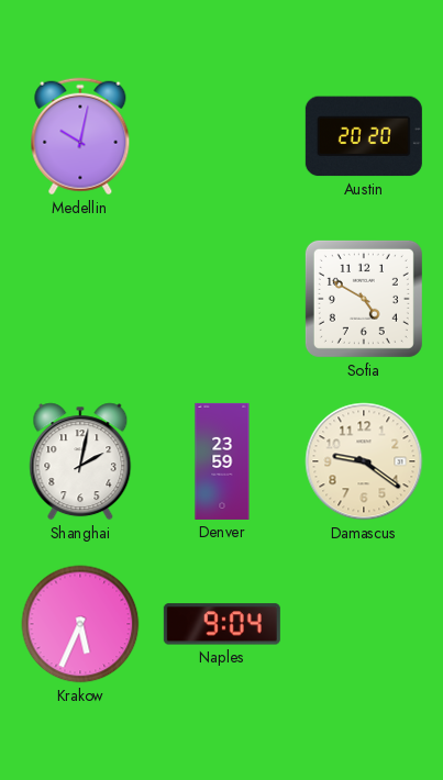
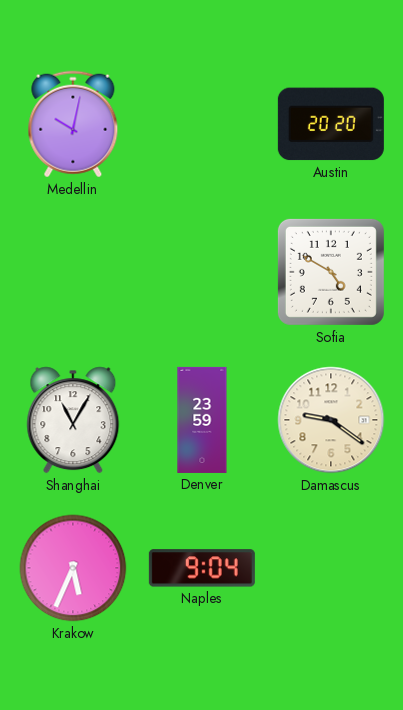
Shanghai: 2:02 -> 11:05 (73, 420)
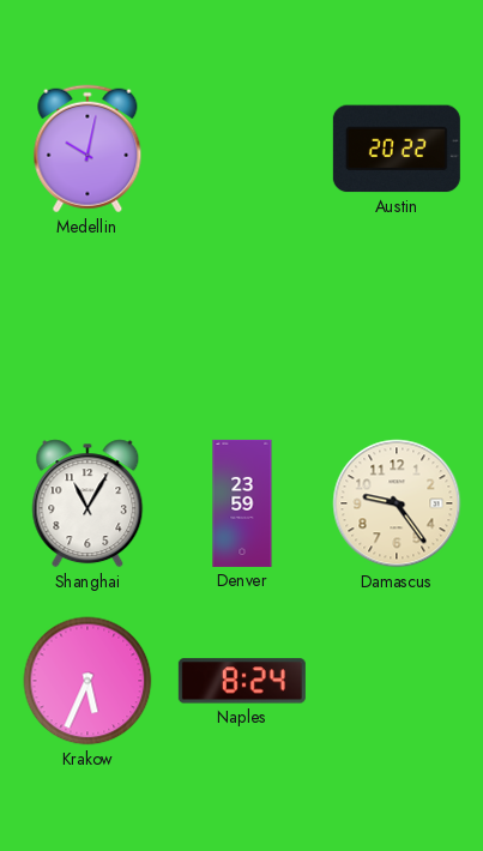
Austin: 20:20 -> 20:22 (397, 149)
Sofia: 4:50 -> none (331, 272)
Damascus: 9:21 -> 9:24 (397, 503)
Naples: 9:04 -> 8:24 (242, 681)
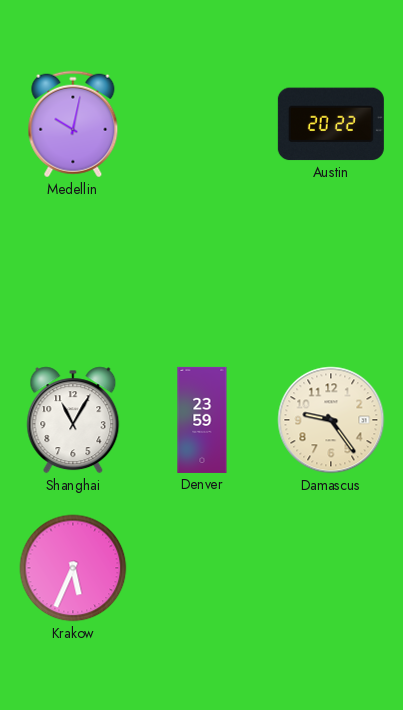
Naples: 8:24 -> none (242, 681)
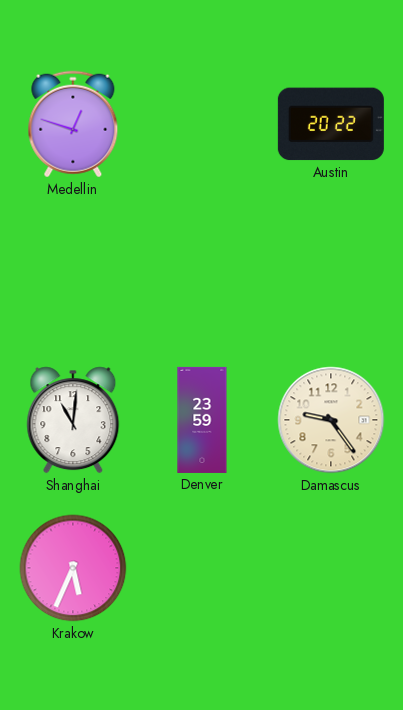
Medellin: 10:02 -> 12:48 (73, 124)
Shanghai: 11:05 -> 11:01 (73, 420)
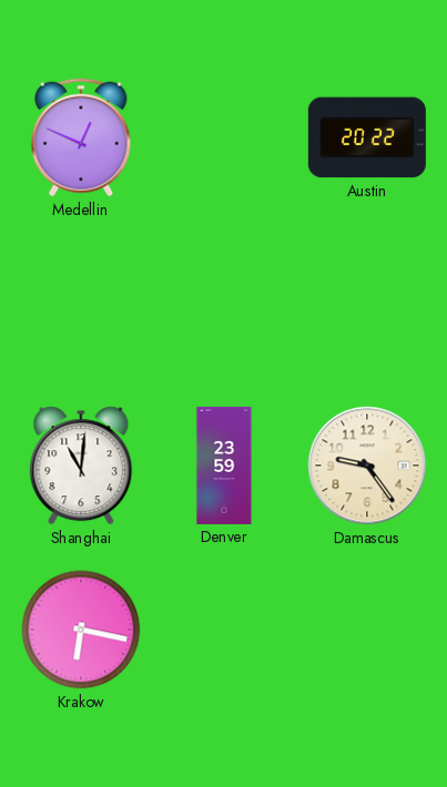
Medellin: 12:48 -> 12:49 (81, 137)
Krakow: 5:34 -> 6:17 (81, 630)
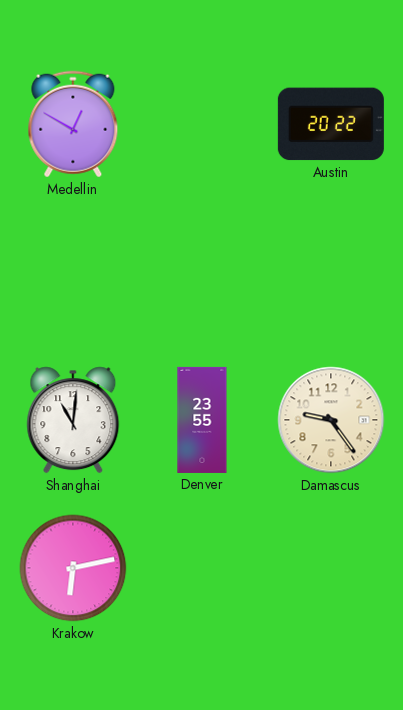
Medellin: 12:49 -> 12:50 (73, 124)
Denver: 23:59 -> 23:55 (202, 420)
Krakow: 6:17 -> 6:13 (73, 568)
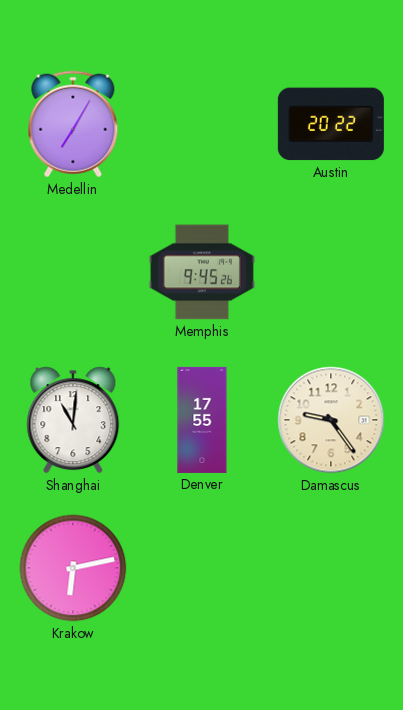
Medellin: 12:50 -> 7:05 (73, 124)
Memphis: none -> 9:45 (202, 272)
Denver: 23:55 -> 17:55 (202, 420)
